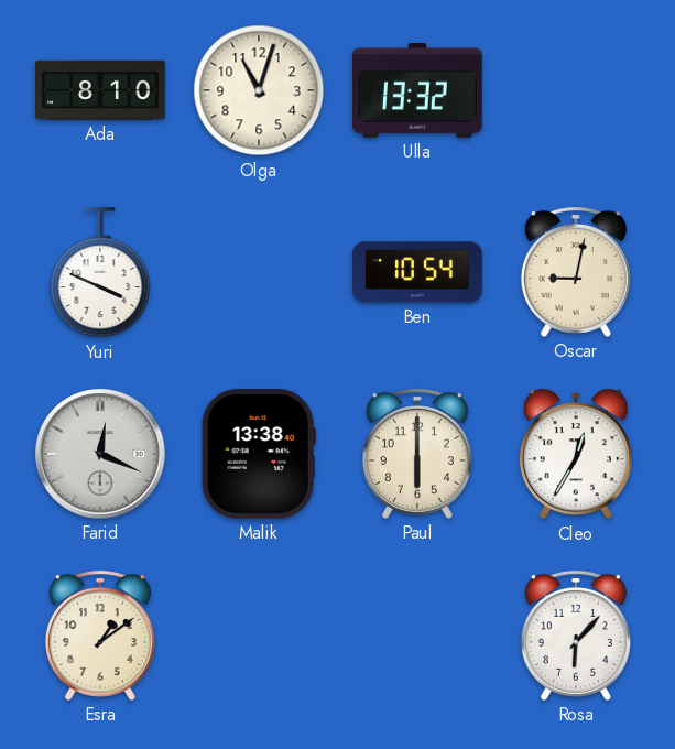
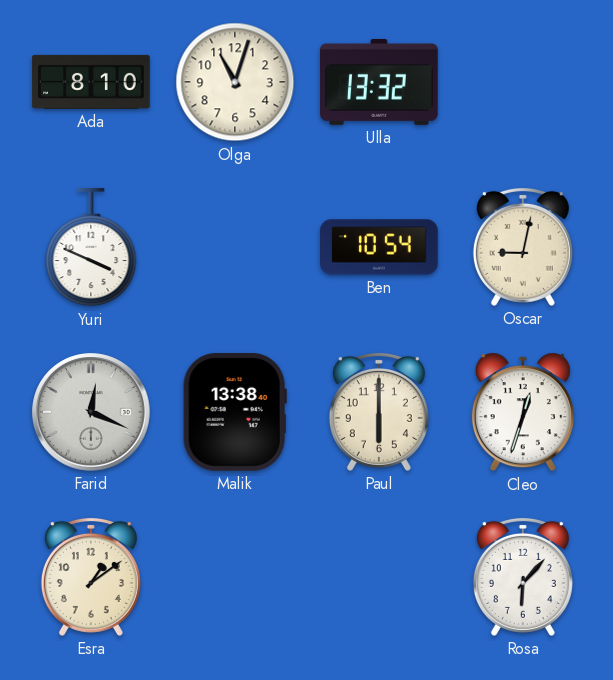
Cleo: 12:35 -> 12:33 (523, 412)
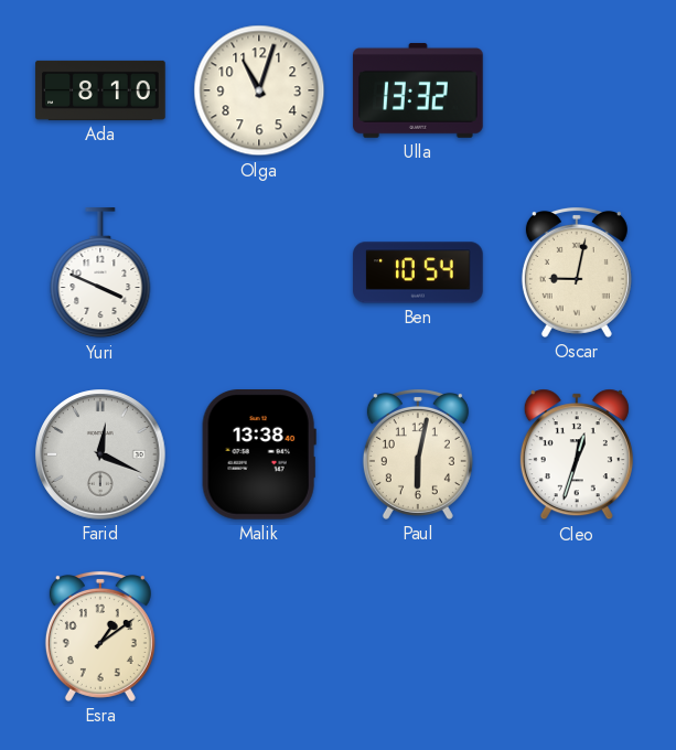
Paul: 6:00 -> 6:02 (418, 454)
Rosa: 6:07 -> none (523, 577)
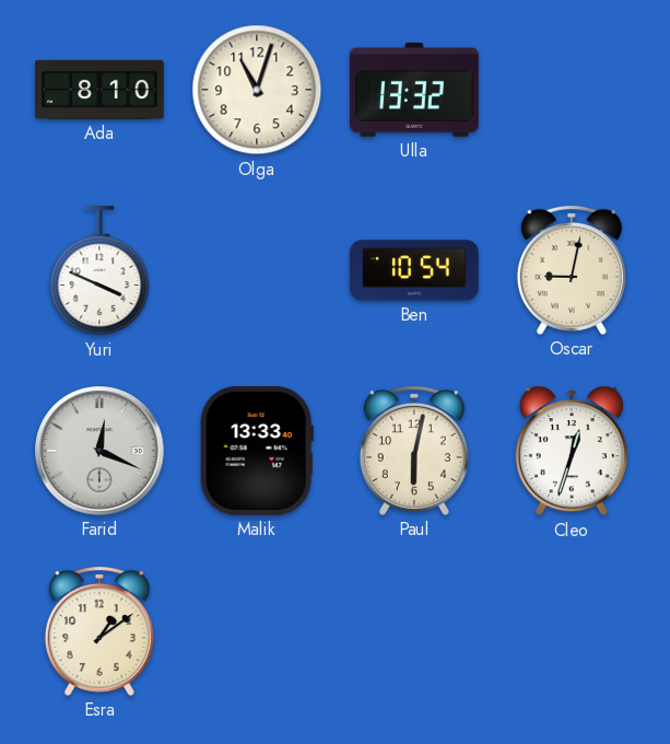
Malik: 13:38 -> 13:33 (257, 452)
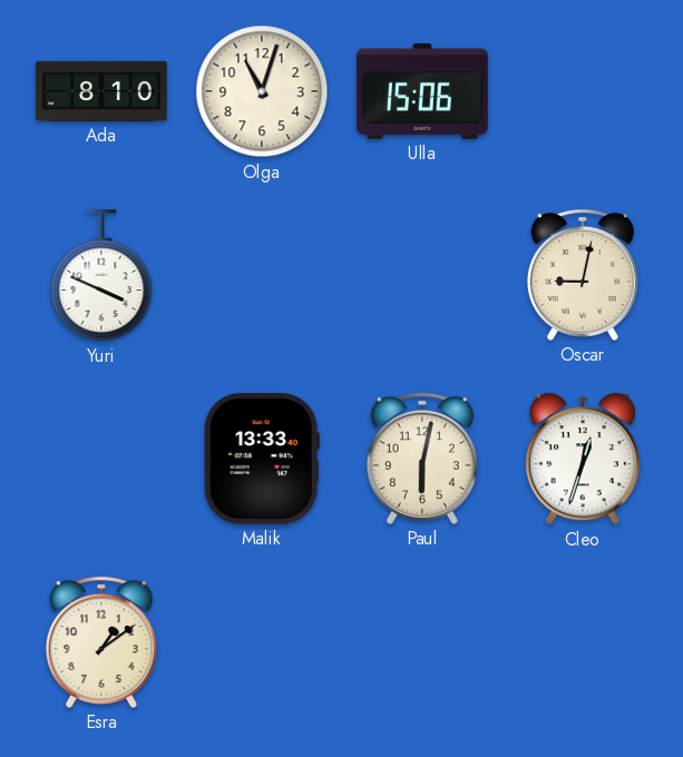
Ulla: 13:32 -> 15:06 (422, 91)
Ben: 10:54 -> none (414, 270)
Farid: 12:19 -> none (99, 451)
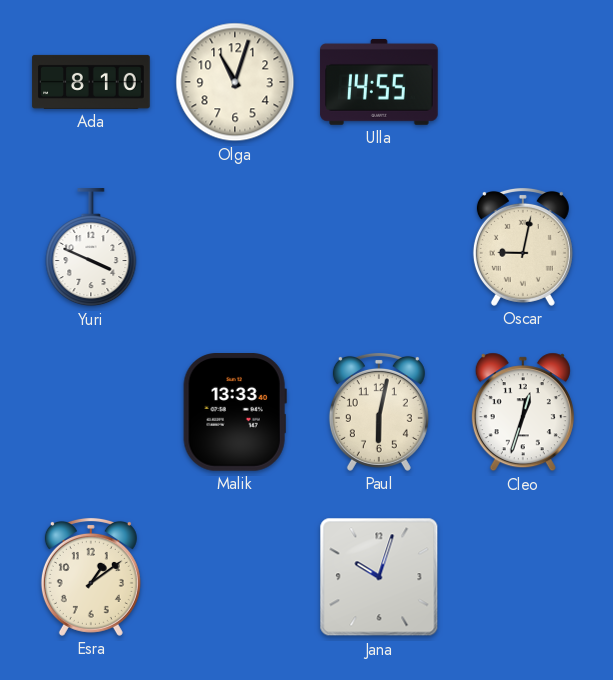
Ulla: 15:06 -> 14:55 (379, 82)
Jana: none -> 10:03 (379, 577)
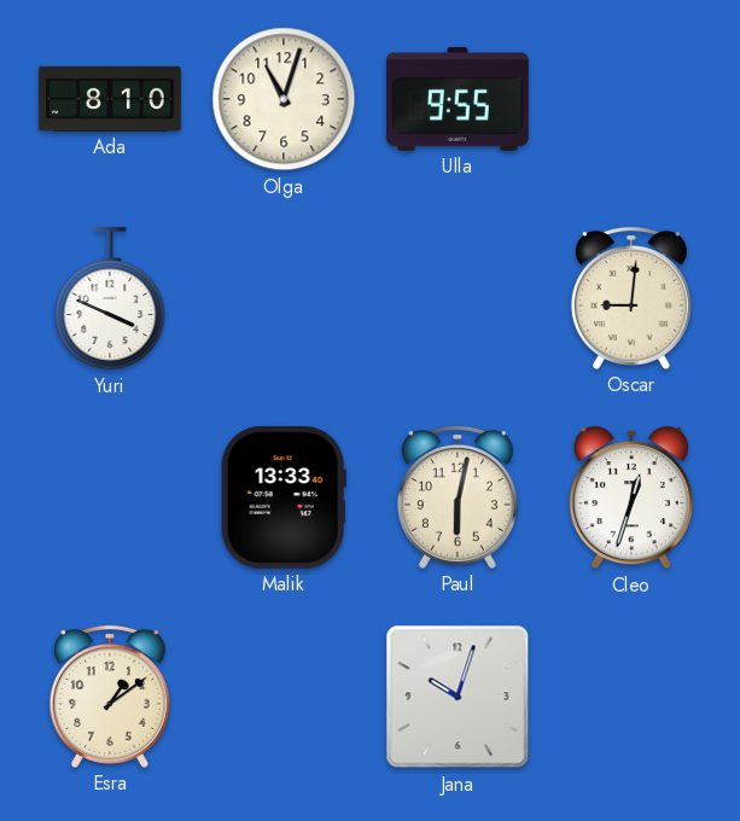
Ulla: 14:55 -> 9:55 (458, 99)
Oscar: 9:02 -> 9:01 (631, 298)
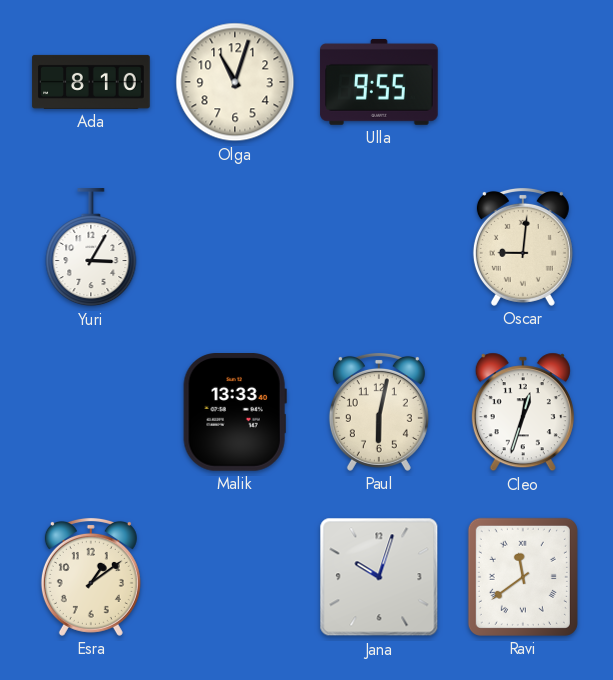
Yuri: 3:49 -> 3:05 (91, 248)
Ravi: none -> 11:39 (523, 577)
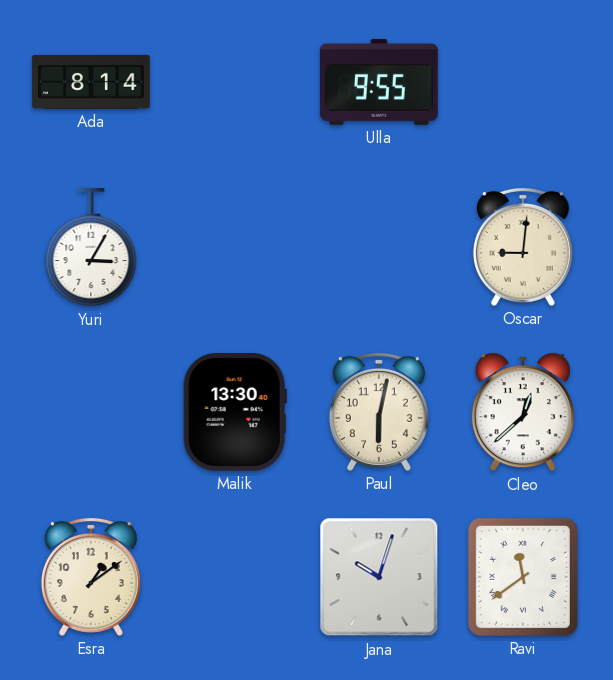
Ada: 8:10 -> 8:14 (91, 82)
Olga: 11:03 -> none (235, 82)
Malik: 13:33 -> 13:30 (235, 413)
Cleo: 12:33 -> 12:38 (523, 412)
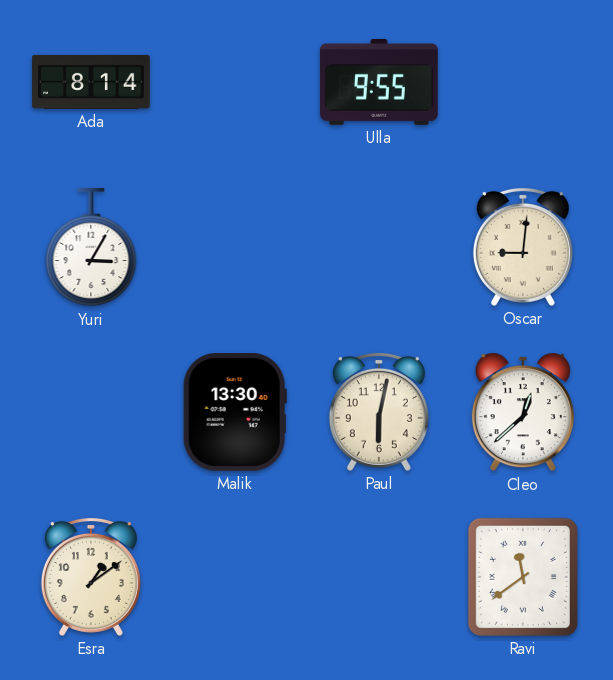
Jana: 10:03 -> none (379, 577)
